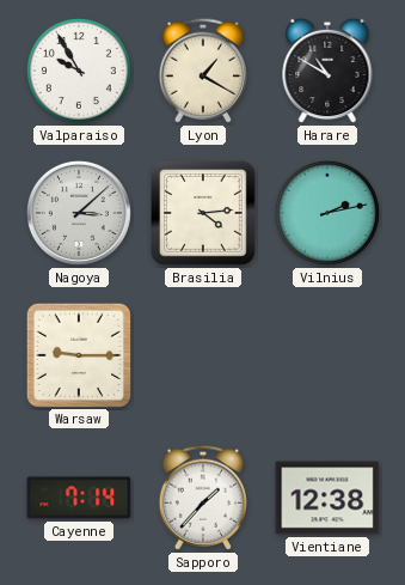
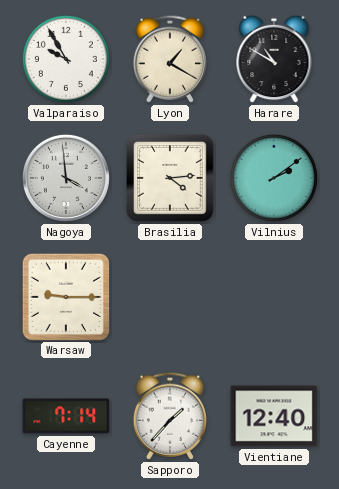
Nagoya: 3:08 -> 3:59 (66, 178)
Vilnius: 2:13 -> 2:09 (274, 178)
Vientiane: 12:38 -> 12:40 (274, 416)
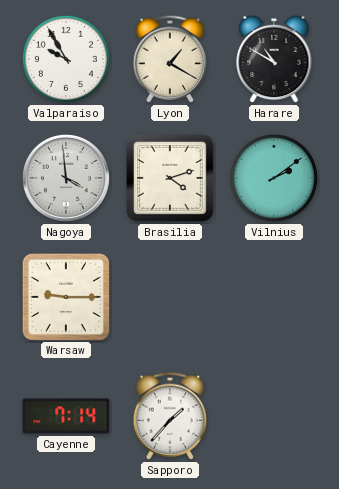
Brasilia: 4:14 -> 4:12 (171, 179)
Vientiane: 12:40 -> none (274, 416)
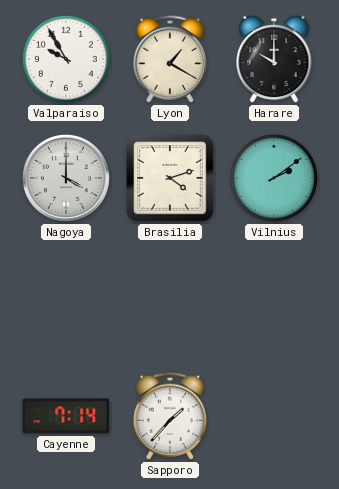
Harare: 10:50 -> 10:00 (274, 59)
Nagoya: 3:59 -> 4:00 (66, 178)
Warsaw: 9:15 -> none (65, 296)
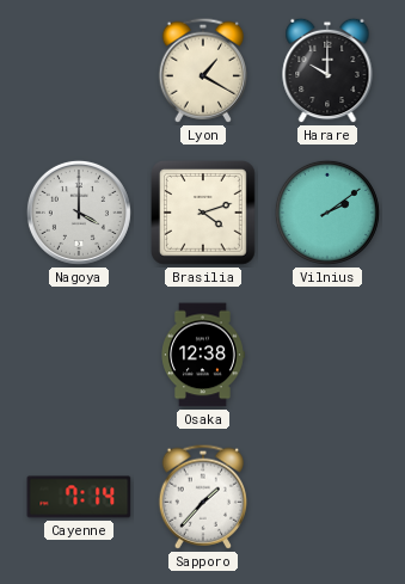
Valparaiso: 9:55 -> none (66, 59)
Osaka: none -> 12:38 (203, 355)
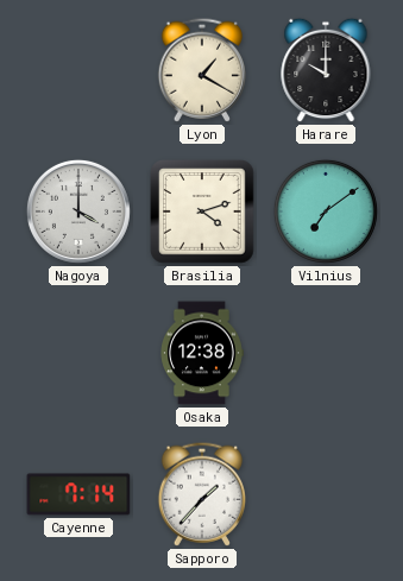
Vilnius: 2:09 -> 7:09 (326, 211)
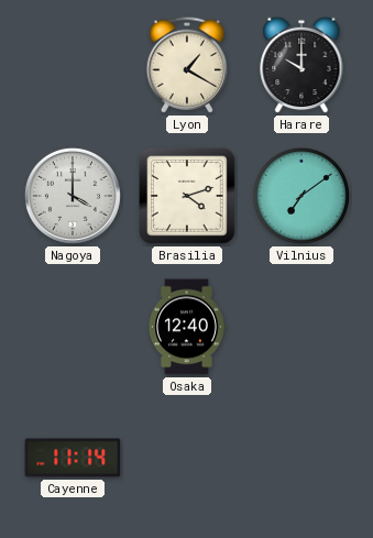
Osaka: 12:38 -> 12:40 (187, 327)
Cayenne: 7:14 -> 11:14 (73, 458)
Sapporo: 1:37 -> none (201, 494)
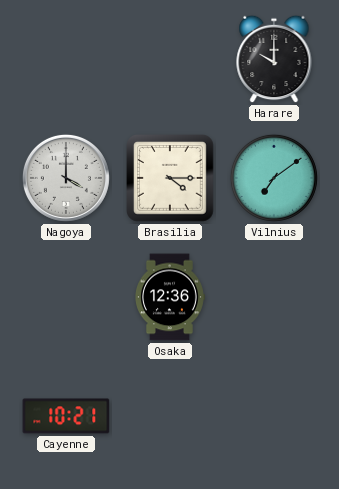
Lyon: 1:20 -> none (186, 65)
Brasilia: 4:12 -> 4:15 (171, 179)
Osaka: 12:40 -> 12:36 (170, 297)
Cayenne: 11:14 -> 10:21 (66, 416)
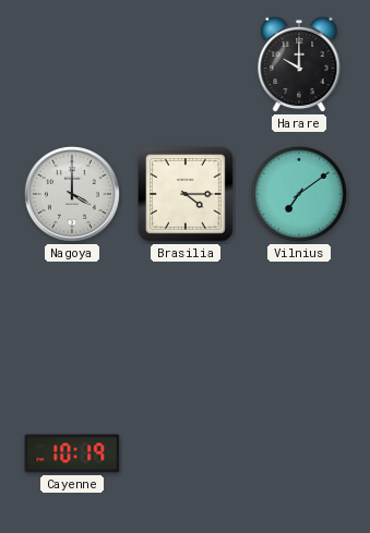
Osaka: 12:36 -> none (170, 297)
Cayenne: 10:21 -> 10:19 (72, 453)
